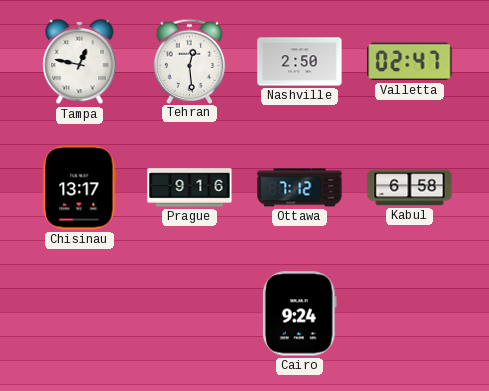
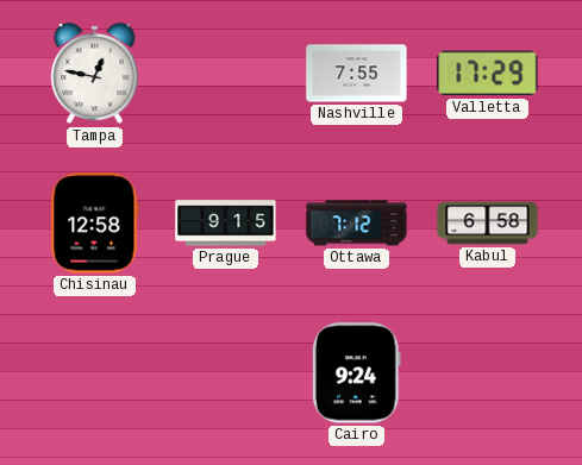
Tehran: 12:29 -> none (190, 61)
Nashville: 2:50 -> 7:55 (357, 74)
Valletta: 02:47 -> 17:29 (488, 74)
Chisinau: 13:17 -> 12:58 (95, 224)
Prague: 9:16 -> 9:15 (226, 224)
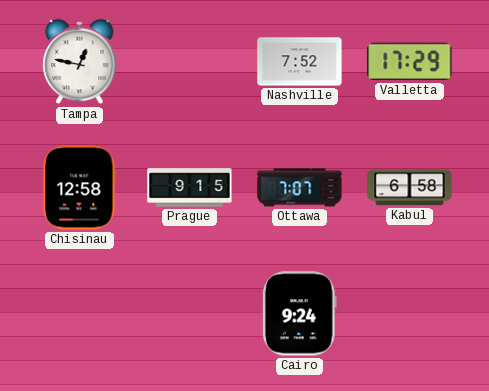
Nashville: 7:55 -> 7:52 (300, 62)
Ottawa: 7:12 -> 7:07 (300, 188)
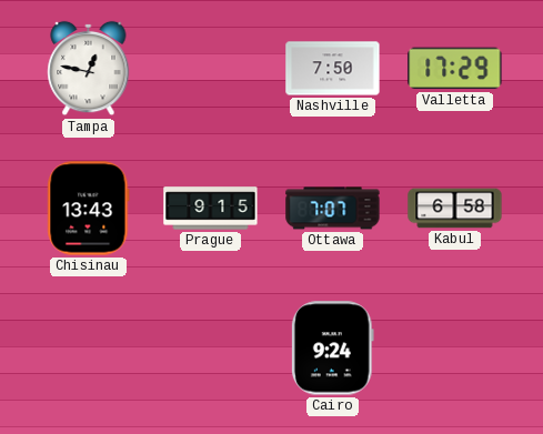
Nashville: 7:52 -> 7:50 (333, 69)
Chisinau: 12:58 -> 13:43 (89, 209)
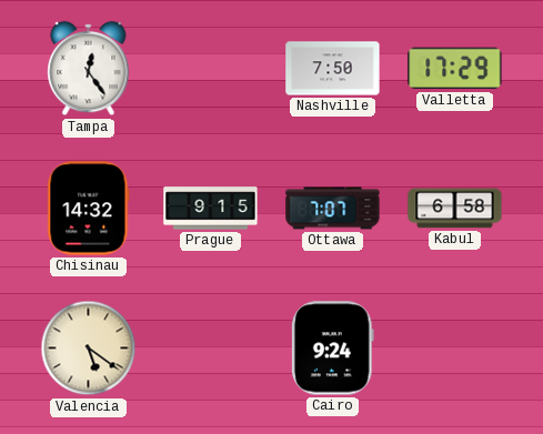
Tampa: 12:47 -> 12:24 (89, 69)
Chisinau: 13:43 -> 14:32 (89, 209)
Valencia: none -> 5:21 (89, 349)
